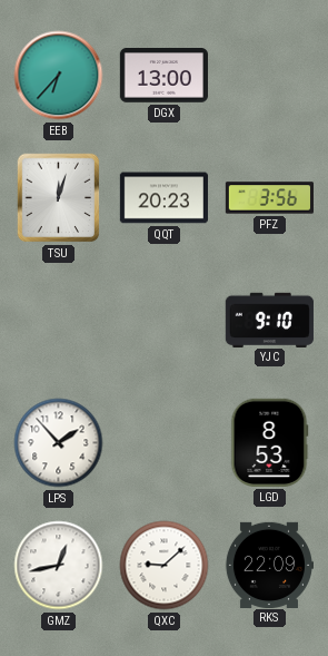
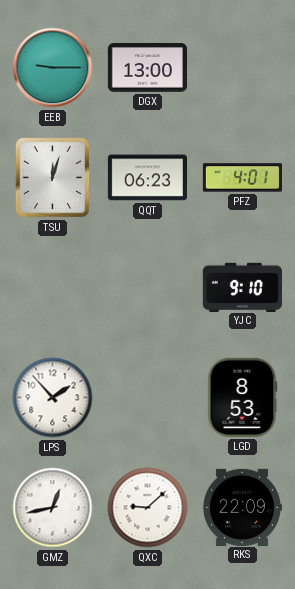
EEB: 6:37 -> 9:15 (53, 68)
QQT: 20:23 -> 06:23 (147, 178)
PFZ: 3:56 -> 4:01 (242, 178)
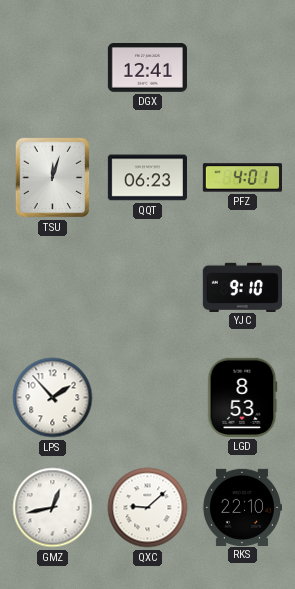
EEB: 9:15 -> none (53, 68)
DGX: 13:00 -> 12:41 (147, 68)
RKS: 22:09 -> 22:10 (241, 507)
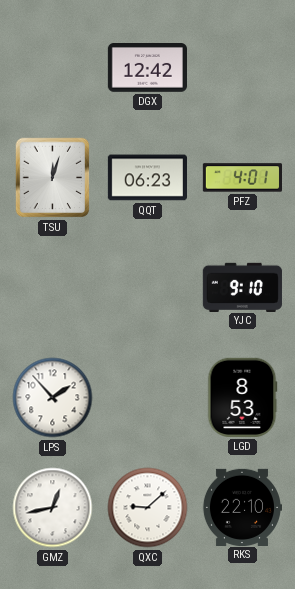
DGX: 12:41 -> 12:42 (147, 68)
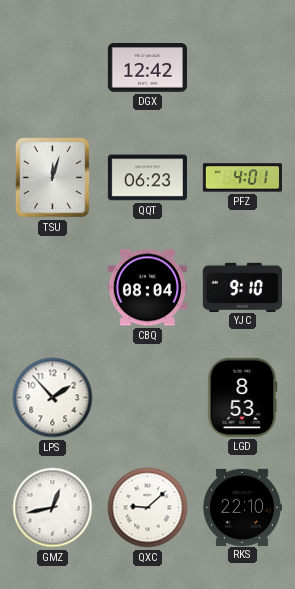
CBQ: none -> 08:04 (147, 288)
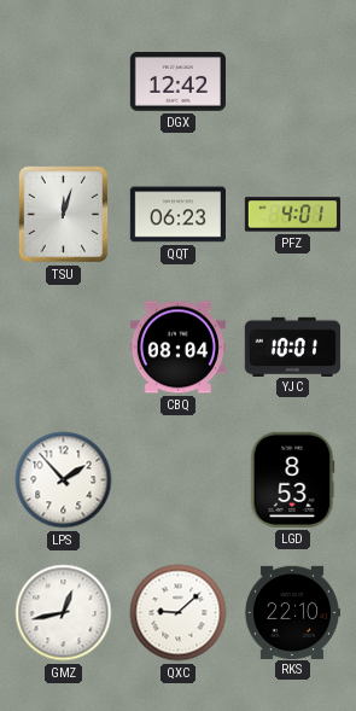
YJC: 9:10 -> 10:01 (292, 346)
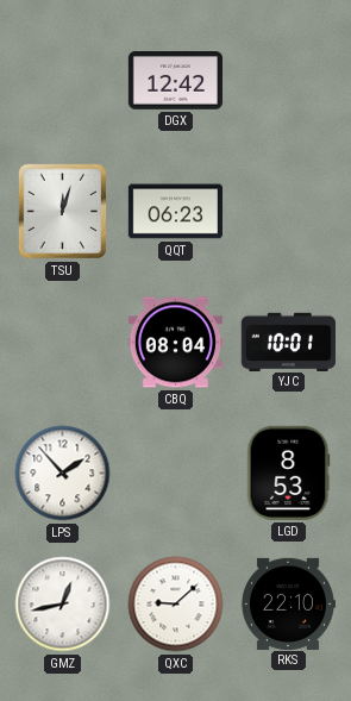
PFZ: 4:01 -> none (292, 215)
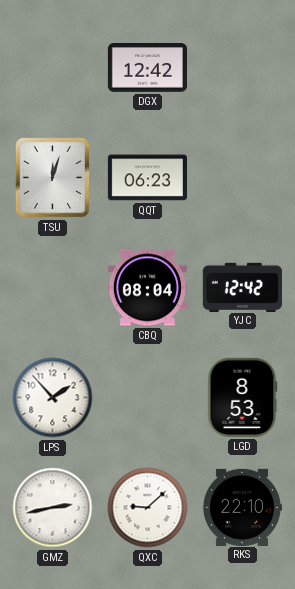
YJC: 10:01 -> 12:42 (242, 287)
GMZ: 12:43 -> 2:43 (53, 508)
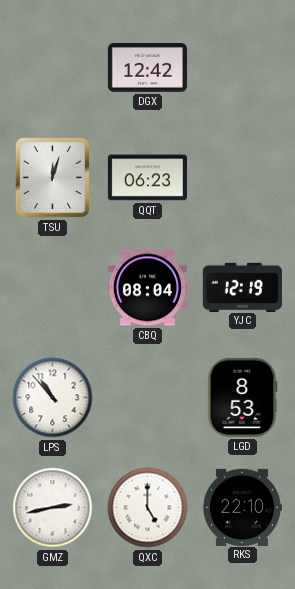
YJC: 12:42 -> 12:19 (242, 287)
LPS: 1:53 -> 10:53 (53, 398)
QXC: 9:08 -> 5:00 (148, 508)
